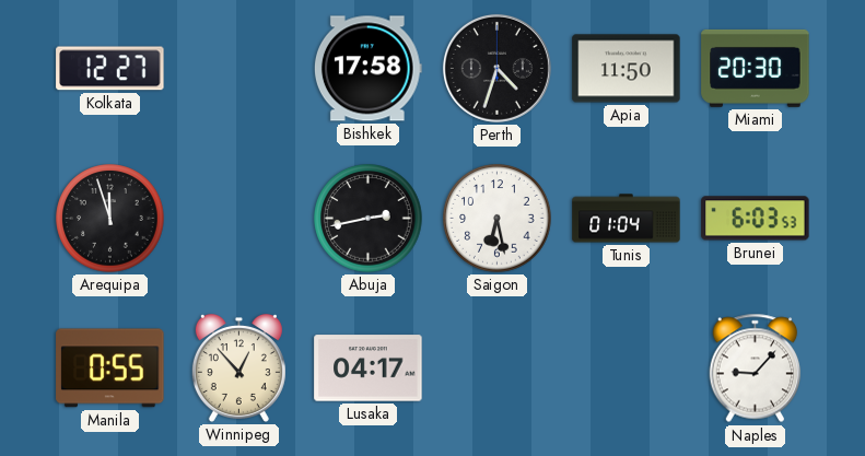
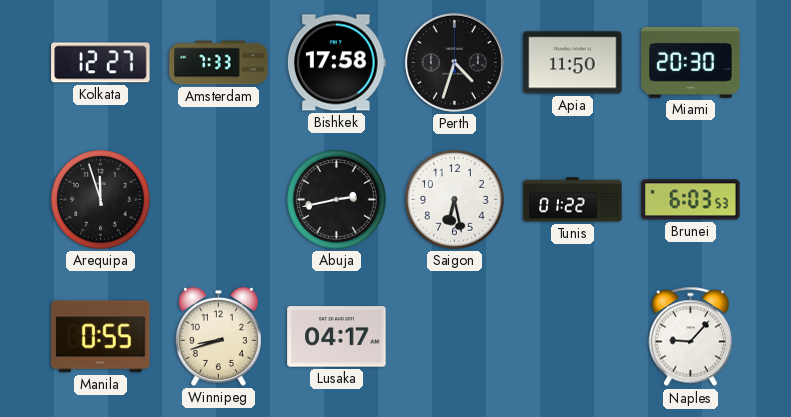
Amsterdam: none -> 7:33 (219, 63)
Tunis: 01:04 -> 01:22 (573, 200)
Winnipeg: 12:53 -> 8:42 (218, 336)
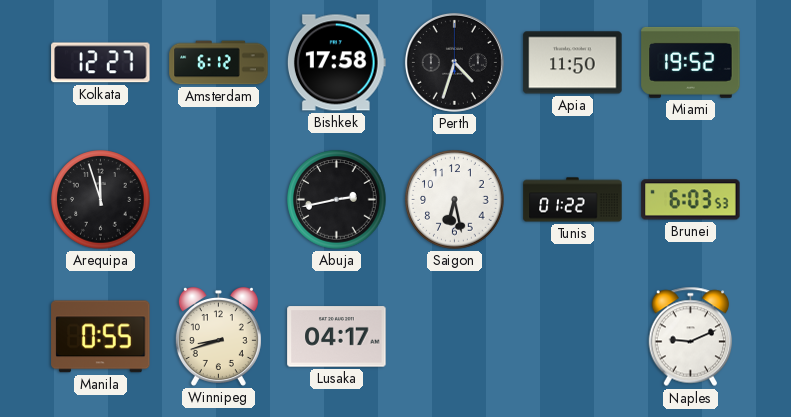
Amsterdam: 7:33 -> 6:12 (219, 63)
Miami: 20:30 -> 19:52 (691, 62)
Naples: 9:07 -> 9:11 (691, 337)
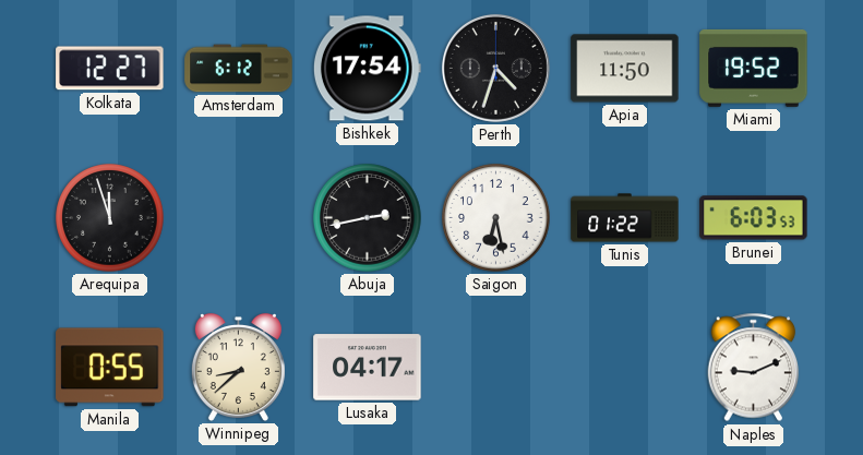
Bishkek: 17:58 -> 17:54 (367, 69)
Winnipeg: 8:42 -> 8:38 (238, 367)
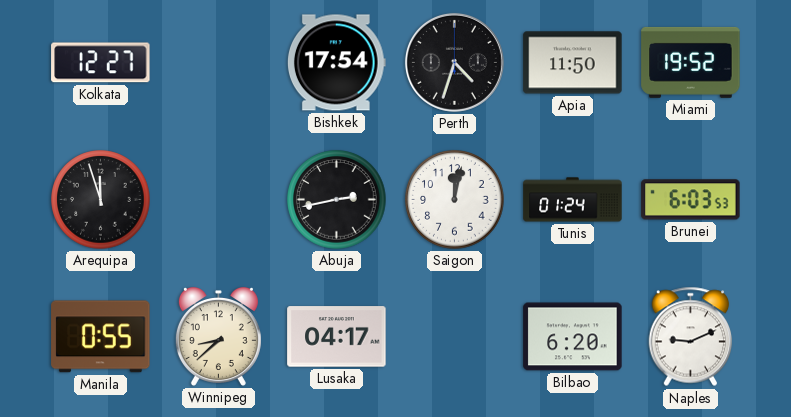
Amsterdam: 6:12 -> none (239, 69)
Saigon: 6:28 -> 12:02 (455, 200)
Tunis: 01:22 -> 01:24 (573, 200)
Bilbao: none -> 6:20 (573, 337)
